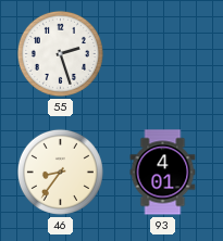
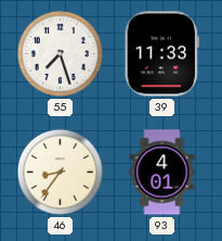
55: 2:27 -> 7:27 (60, 53)
39: none -> 11:33 (161, 54)
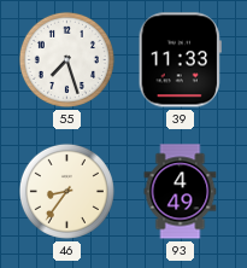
93: 4:01 -> 4:49 (181, 192)
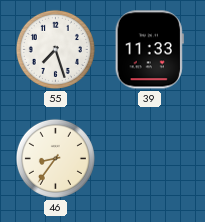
93: 4:49 -> none (181, 192)
